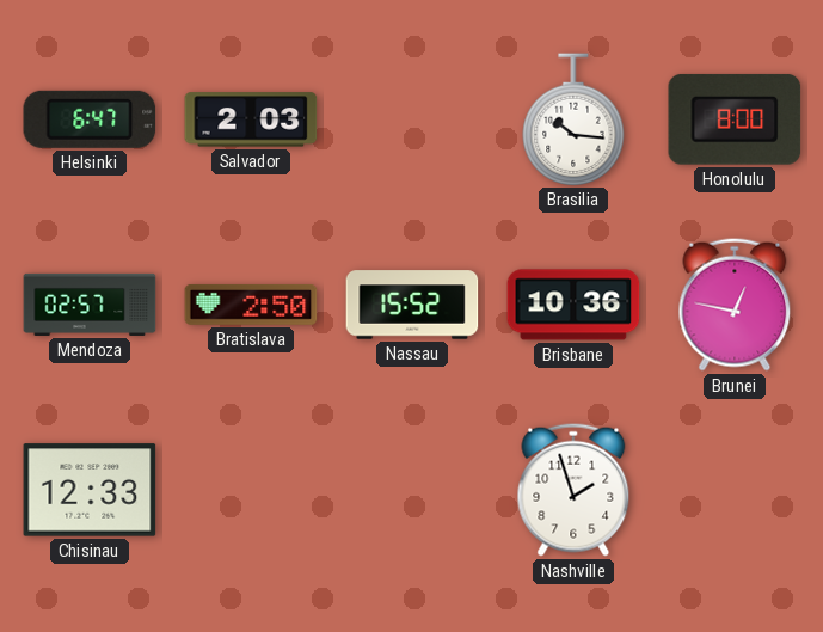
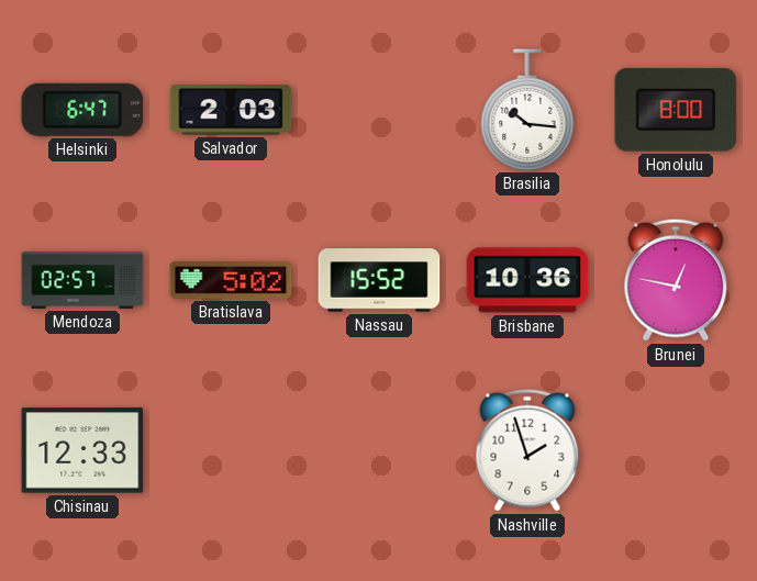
Bratislava: 2:50 -> 5:02 (231, 280)
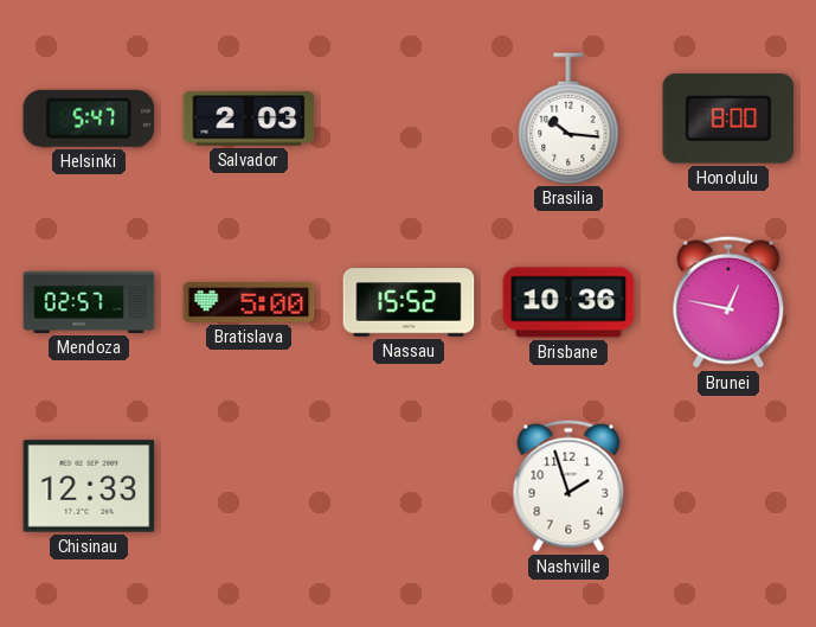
Helsinki: 6:47 -> 5:47 (89, 119)
Bratislava: 5:02 -> 5:00 (249, 302)
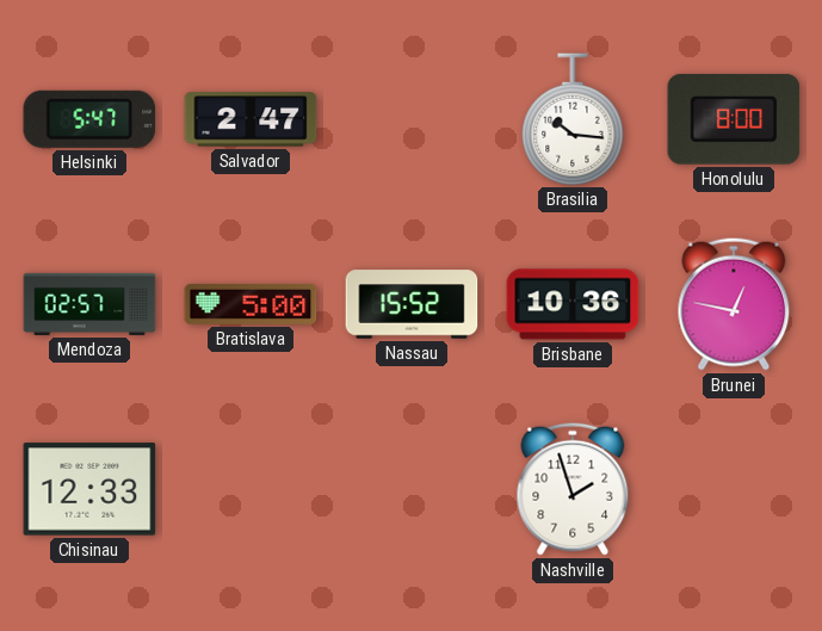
Salvador: 2:03 -> 2:47 (251, 119)
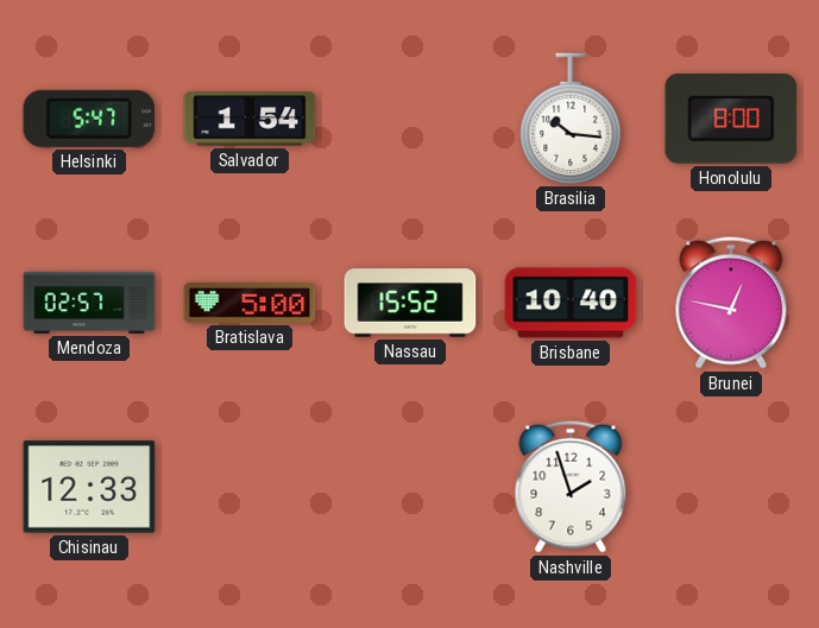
Salvador: 2:47 -> 1:54 (250, 119)
Brisbane: 10:36 -> 10:40 (571, 303)
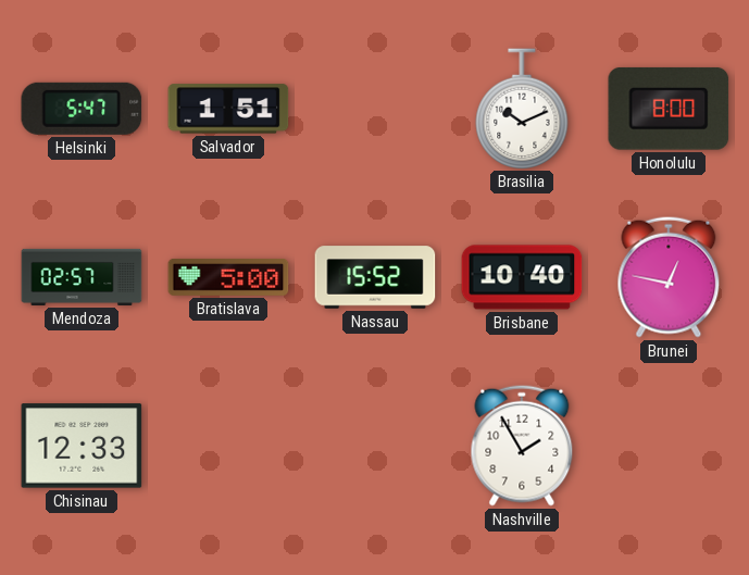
Salvador: 1:54 -> 1:51 (228, 109)
Brasilia: 10:16 -> 10:11 (522, 109)
Nashville: 1:57 -> 1:55 (522, 446)
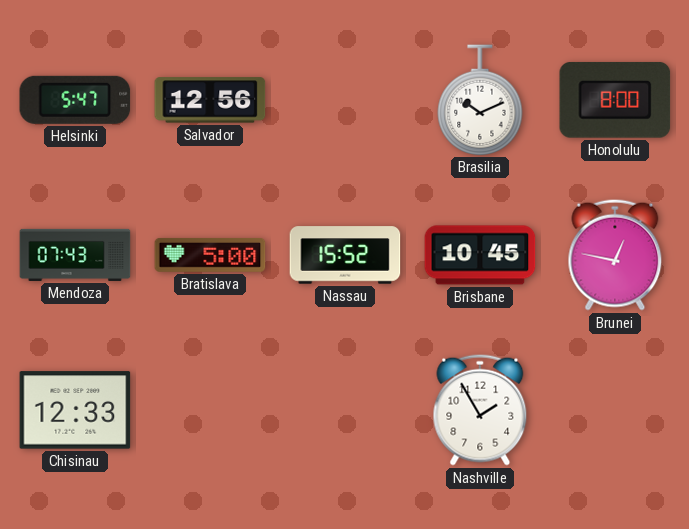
Salvador: 1:51 -> 12:56 (210, 100)
Mendoza: 02:57 -> 07:43 (75, 255)
Brisbane: 10:40 -> 10:45 (480, 255)
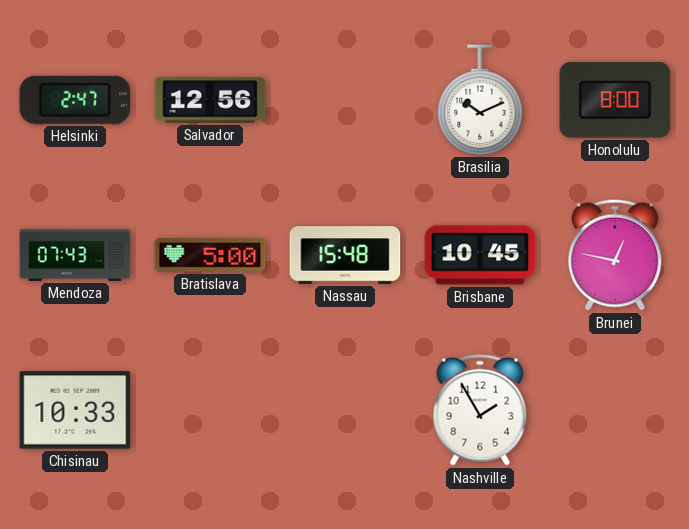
Helsinki: 5:47 -> 2:47 (75, 100)
Nassau: 15:52 -> 15:48 (345, 255)
Chisinau: 12:33 -> 10:33 (75, 410)
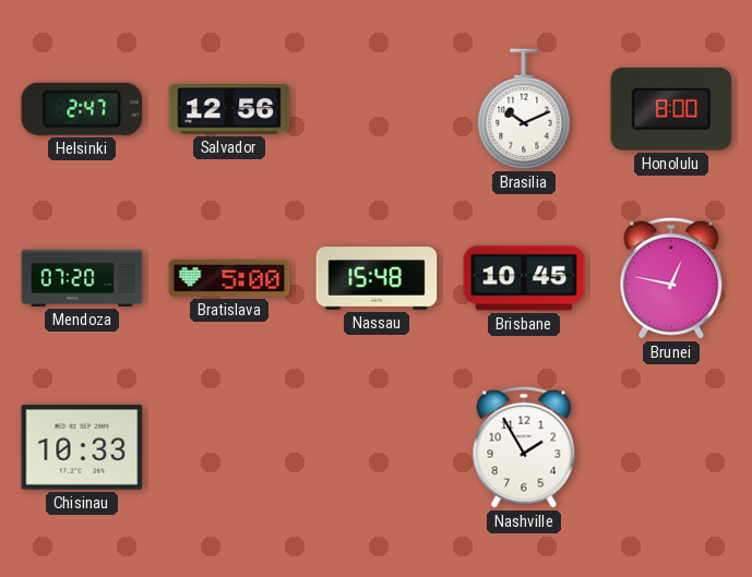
Mendoza: 07:43 -> 07:20 (82, 278)
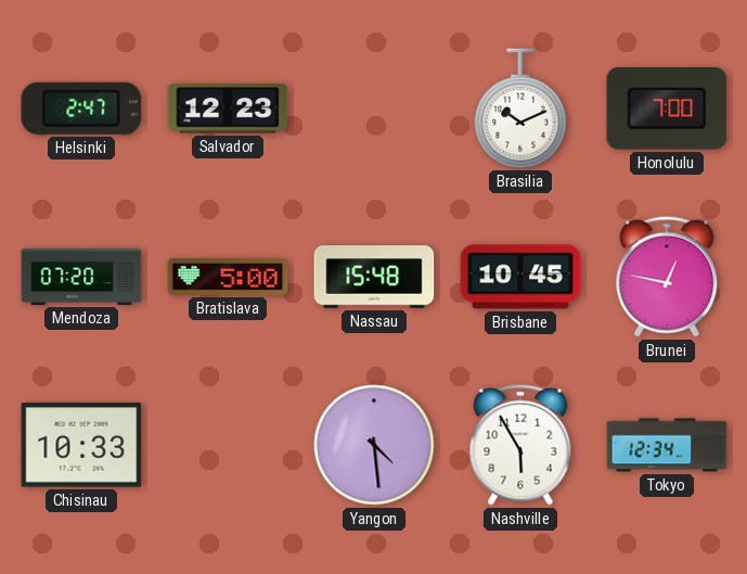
Salvador: 12:56 -> 12:23 (228, 109)
Honolulu: 8:00 -> 7:00 (667, 109)
Yangon: none -> 4:29 (374, 445)
Nashville: 1:55 -> 5:55 (520, 445)
Tokyo: none -> 12:34 (667, 445)
